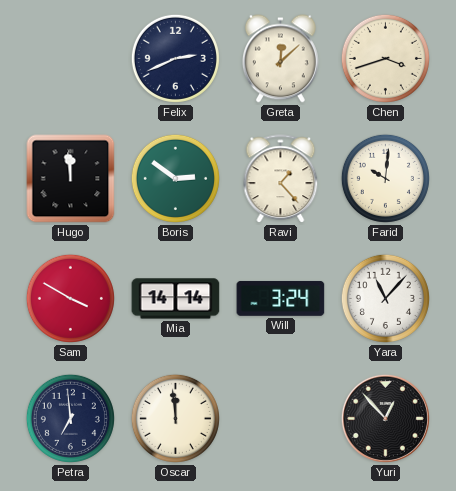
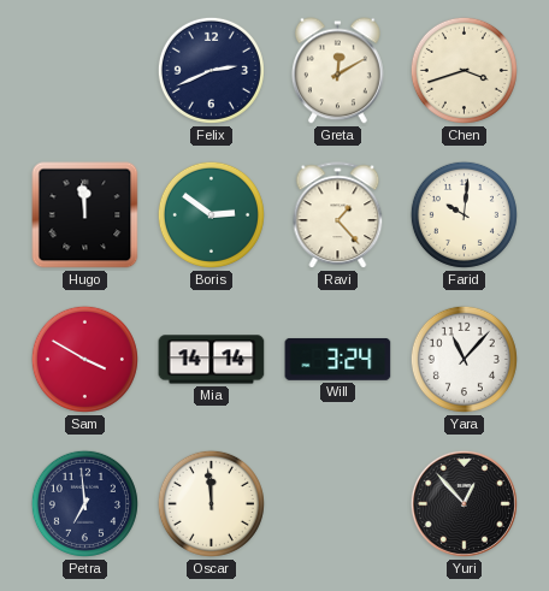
Greta: 12:08 -> 12:10 (338, 71)
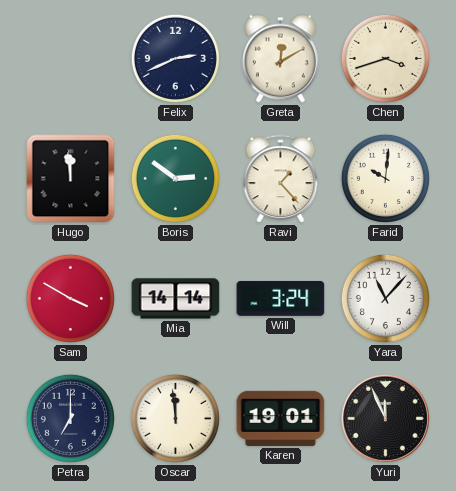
Petra: 6:59 -> 7:00 (70, 418)
Karen: none -> 19:01 (281, 418)
Yuri: 12:53 -> 11:56 (385, 418)
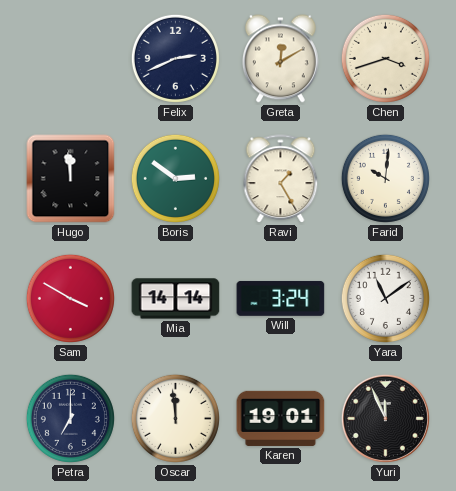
Ravi: 1:23 -> 1:25 (281, 179)
Yara: 11:07 -> 11:09 (385, 298)
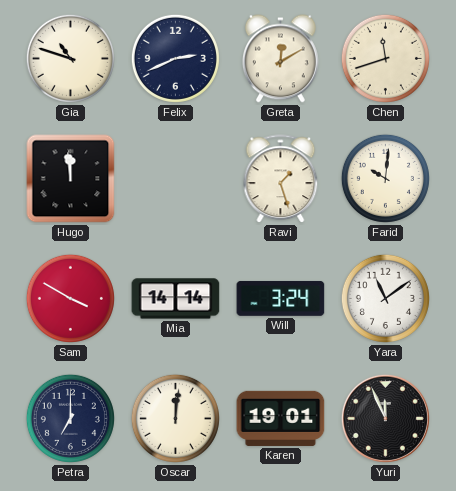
Gia: none -> 10:48 (70, 58)
Chen: 3:42 -> 11:42 (385, 58)
Boris: 2:51 -> none (175, 178)
Ravi: 1:25 -> 1:27 (281, 179)
Oscar: 11:59 -> 12:01 (175, 418)
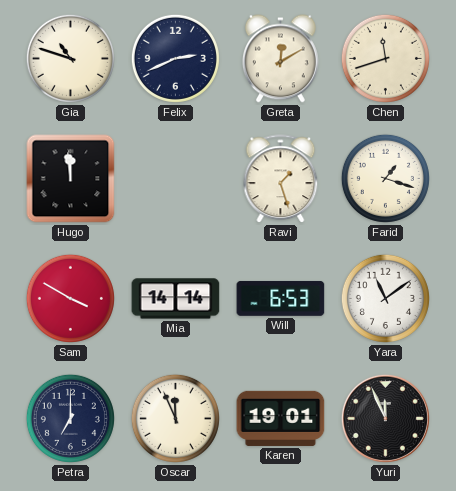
Farid: 10:01 -> 1:18 (385, 178)
Will: 3:24 -> 6:53 (281, 298)
Oscar: 12:01 -> 11:56 (175, 418)
